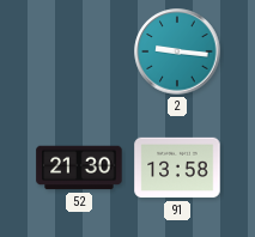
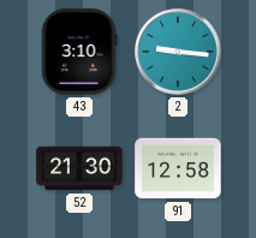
43: none -> 3:10 (79, 52)
91: 13:58 -> 12:58 (178, 168)
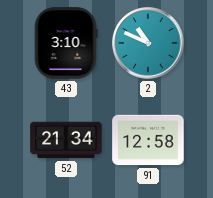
2: 9:16 -> 10:49 (148, 43)
52: 21:30 -> 21:34 (66, 140)
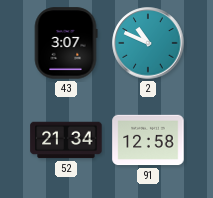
43: 3:10 -> 3:07 (66, 43)
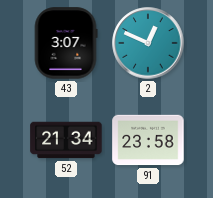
2: 10:49 -> 12:49 (148, 43)
91: 12:58 -> 23:58 (148, 140)
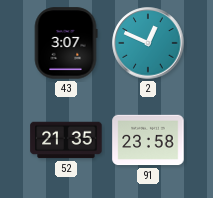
52: 21:34 -> 21:35 (66, 140)
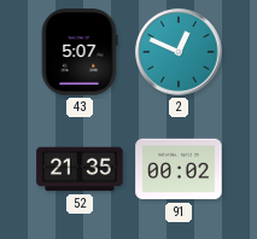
43: 3:07 -> 5:07 (80, 52)
91: 23:58 -> 00:02 (179, 169)
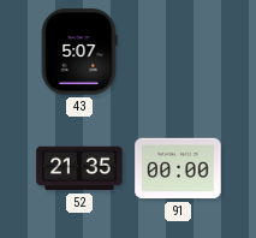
2: 12:49 -> none (179, 52)
91: 00:02 -> 00:00 (178, 168)
